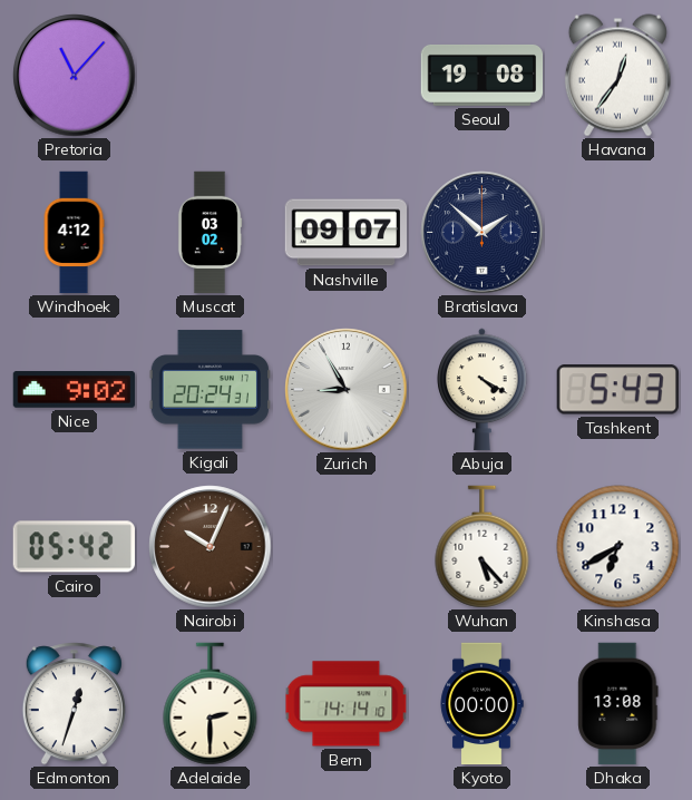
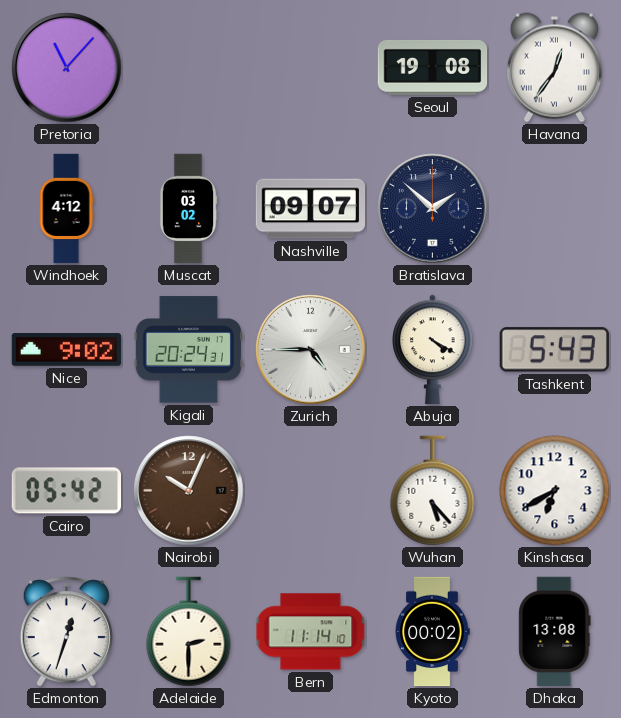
Zurich: 8:55 -> 4:45 (311, 350)
Bern: 14:14 -> 11:14 (311, 632)
Kyoto: 00:00 -> 00:02 (432, 632)
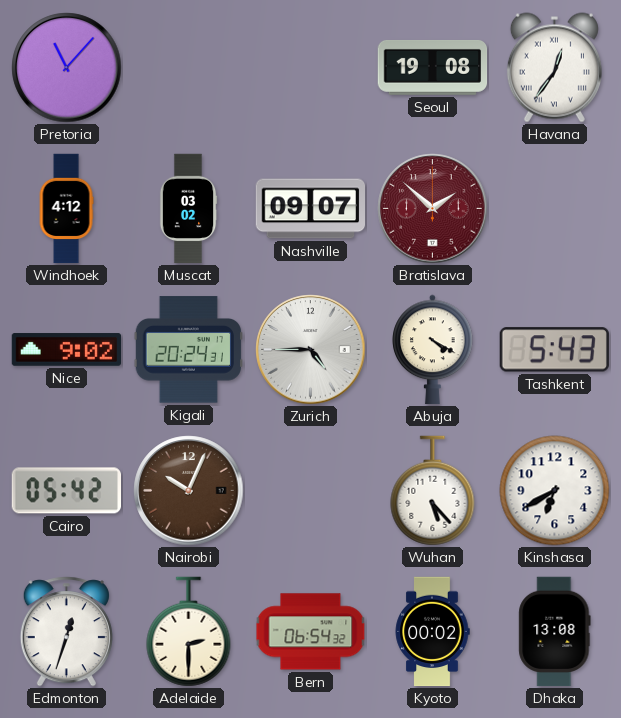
Bratislava dial: navy -> burgundy (433, 209)
Bern: 11:14 -> 06:54 (311, 632)
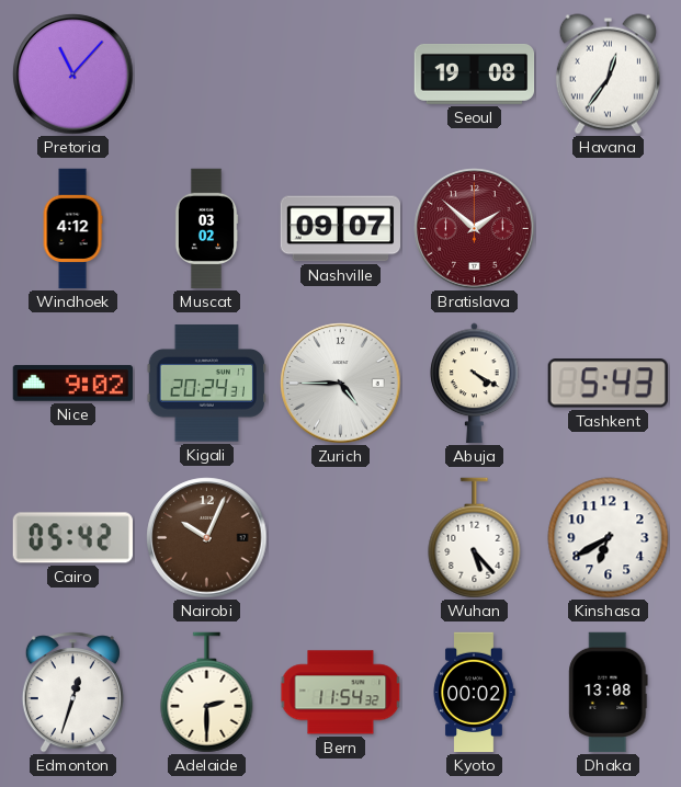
Bern: 06:54 -> 11:54 (341, 693)
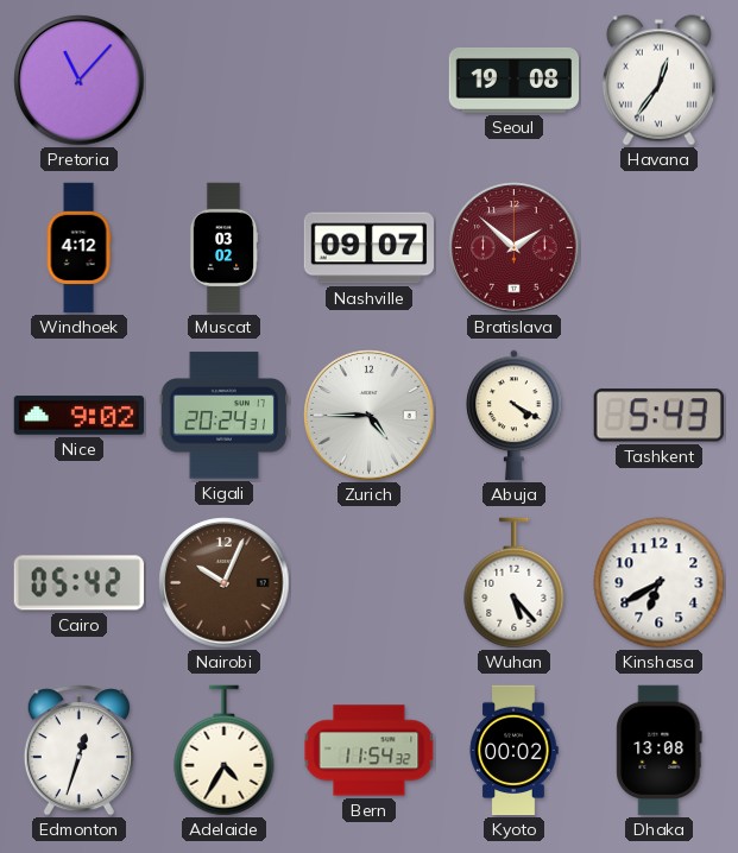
Adelaide: 2:30 -> 4:35 (225, 751)
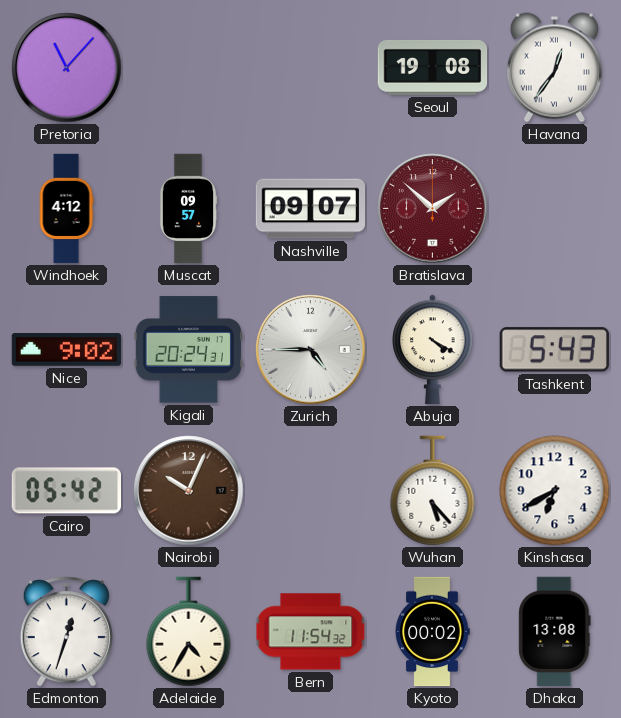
Muscat: 03:02 -> 09:57 (188, 209)
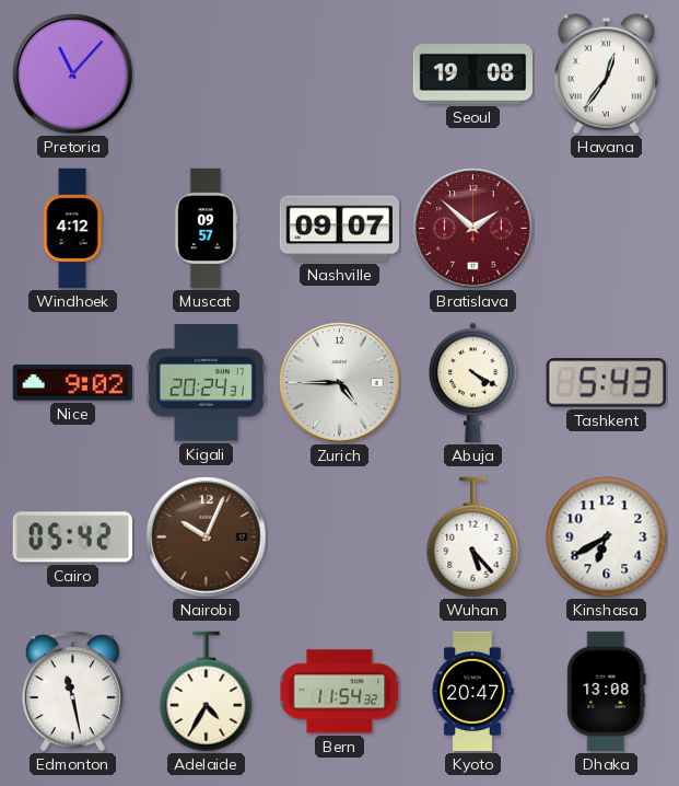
Edmonton: 12:33 -> 11:28 (72, 692)
Kyoto: 00:02 -> 20:47 (472, 692)
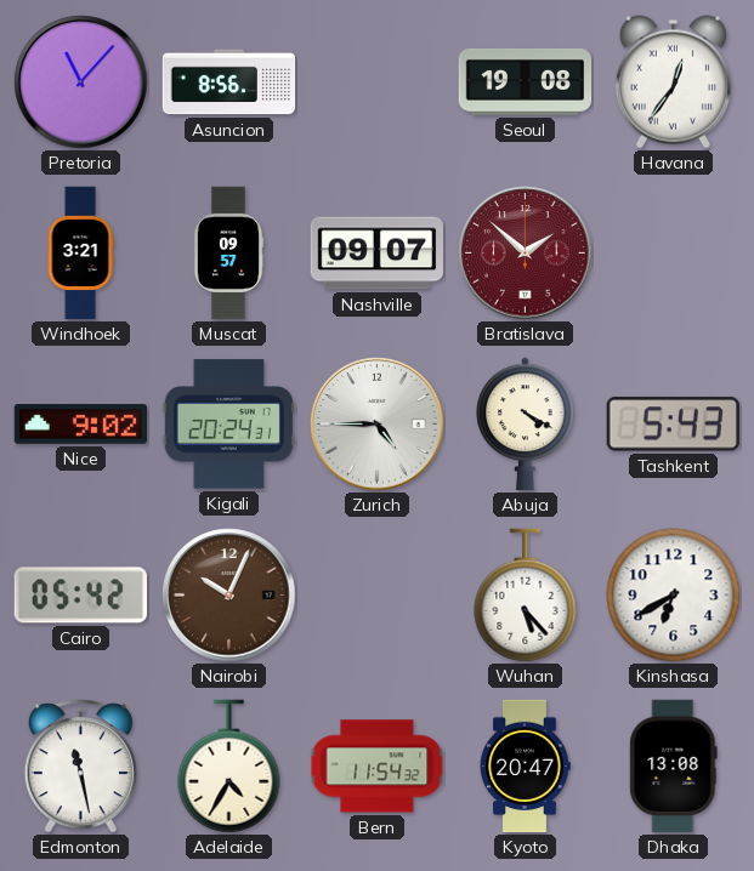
Asuncion: none -> 8:56 (229, 82)
Windhoek: 4:12 -> 3:21 (80, 254)
